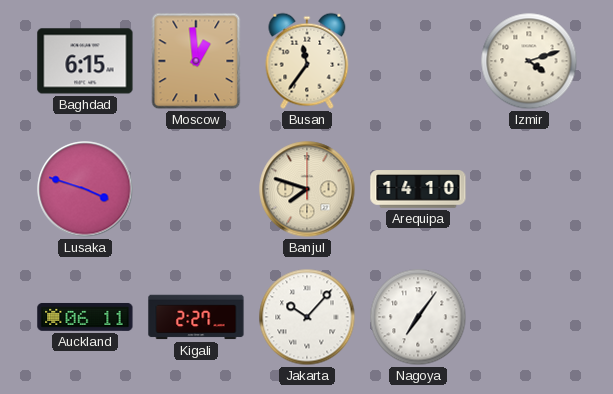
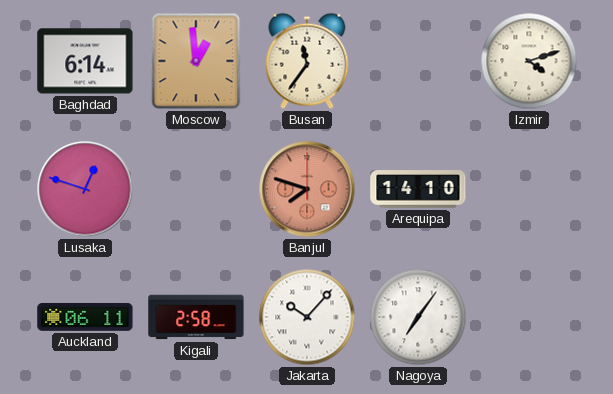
Baghdad: 6:15 -> 6:14 (85, 61)
Lusaka: 3:48 -> 12:48 (85, 189)
Banjul dial: cream -> salmon (307, 189)
Kigali: 2:27 -> 2:58 (196, 317)
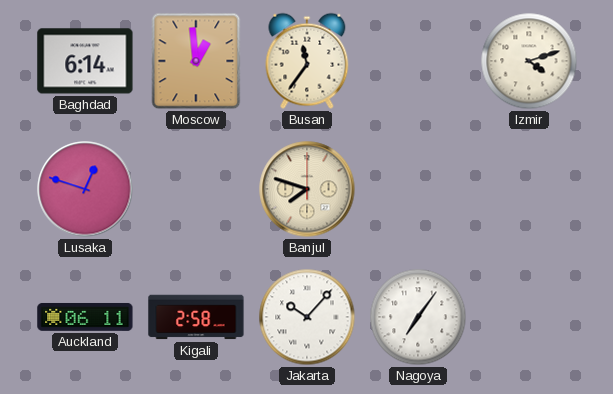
Banjul dial: salmon -> cream (307, 189)
Arequipa: 14:10 -> none (418, 189)
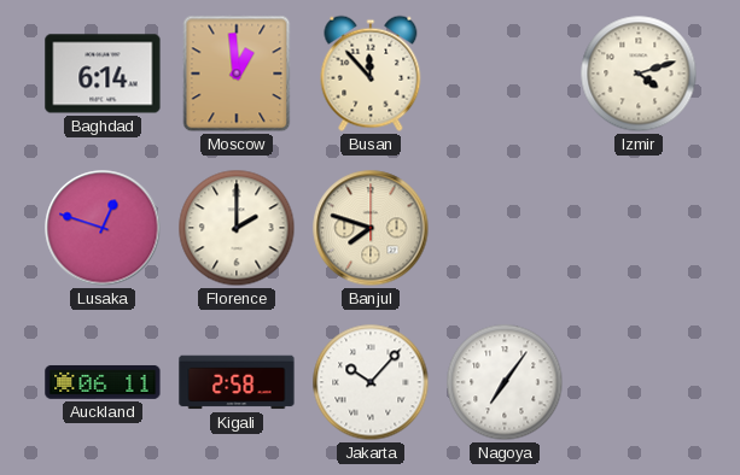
Busan: 11:36 -> 11:53 (371, 74)
Florence: none -> 2:00 (237, 228)
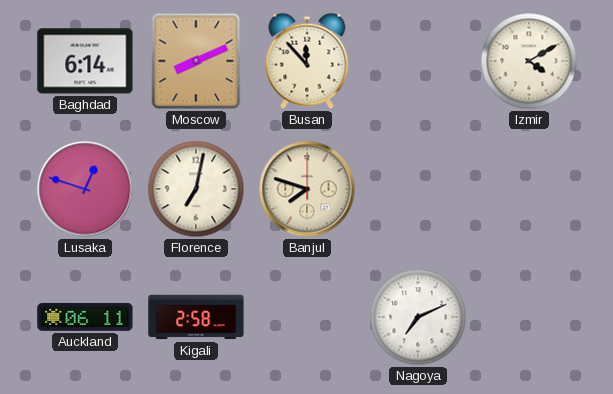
Moscow: 12:59 -> 8:11 (196, 61)
Izmir: 4:12 -> 4:10 (529, 61)
Florence: 2:00 -> 7:02 (196, 189)
Jakarta: 10:07 -> none (371, 382)
Nagoya: 7:06 -> 7:11 (418, 317)
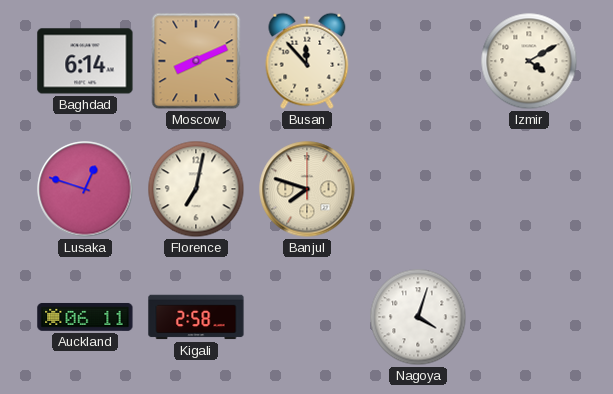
Nagoya: 7:11 -> 4:03 (418, 317)
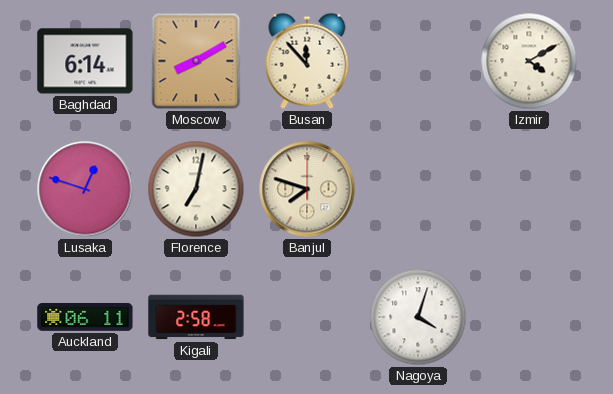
Moscow: 8:11 -> 8:10 (196, 61)
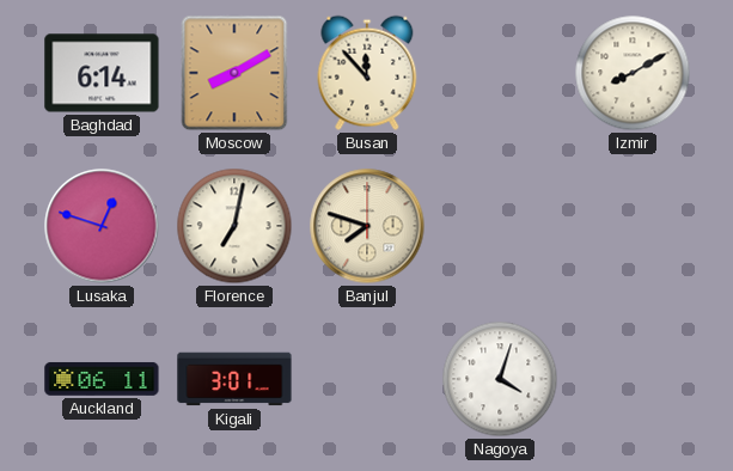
Izmir: 4:10 -> 8:10 (633, 73)
Kigali: 2:58 -> 3:01 (234, 379)
